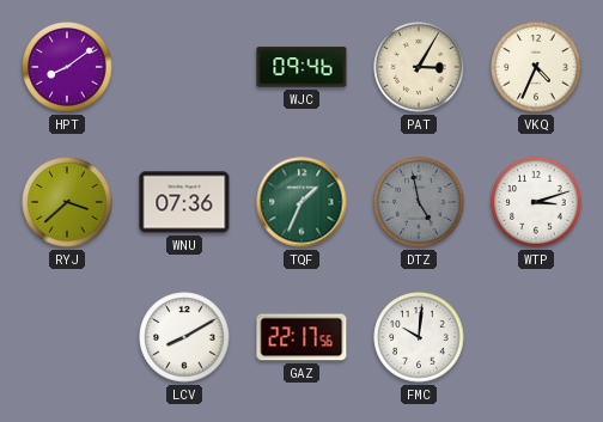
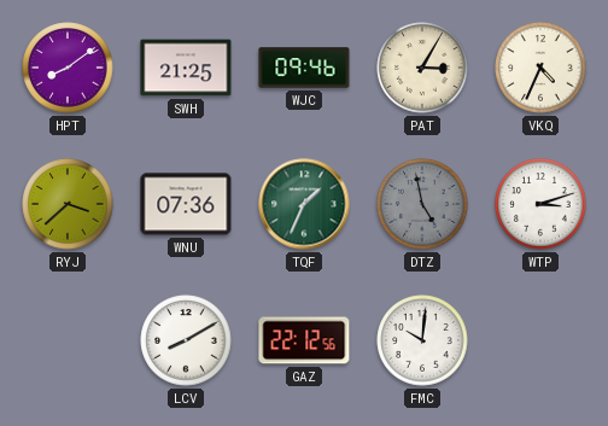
SWH: none -> 21:25 (186, 68)
GAZ: 22:17 -> 22:12 (304, 340)
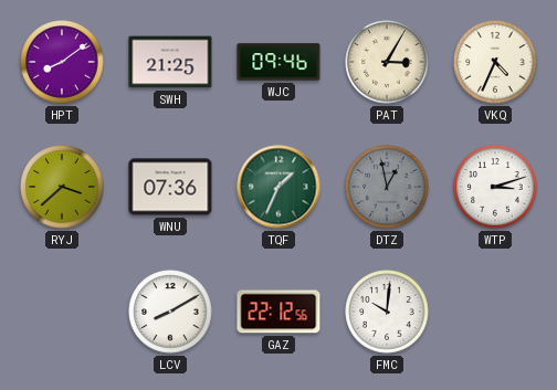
DTZ: 4:58 -> 12:58 (387, 187)
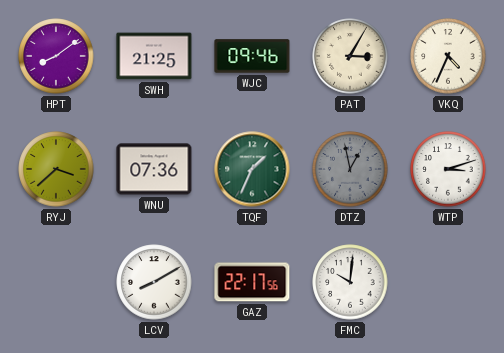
GAZ: 22:12 -> 22:17 (252, 282)
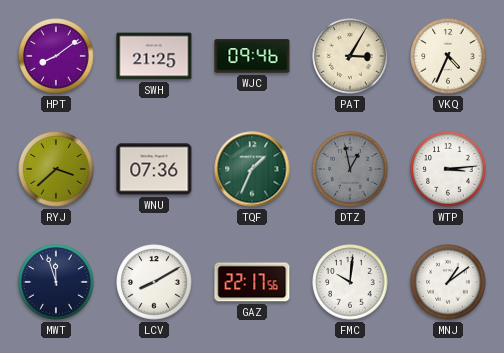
WTP: 3:12 -> 3:14 (448, 169)
MWT: none -> 11:57 (56, 282)
MNJ: none -> 1:09 (448, 282)
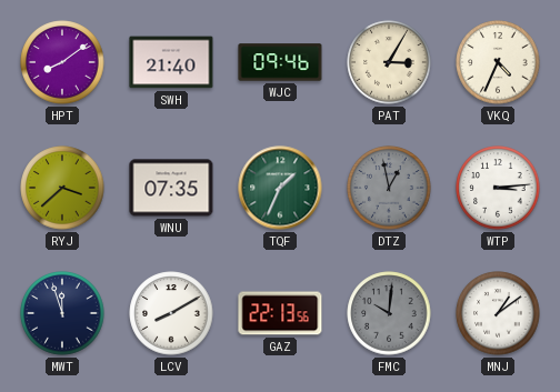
SWH: 21:25 -> 21:40 (171, 62)
WNU: 07:36 -> 07:35 (171, 188)
GAZ: 22:17 -> 22:13 (280, 313)
FMC dial: white -> grey (389, 313)
